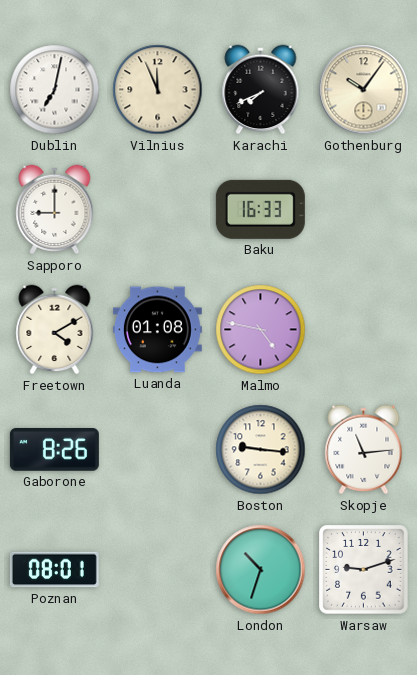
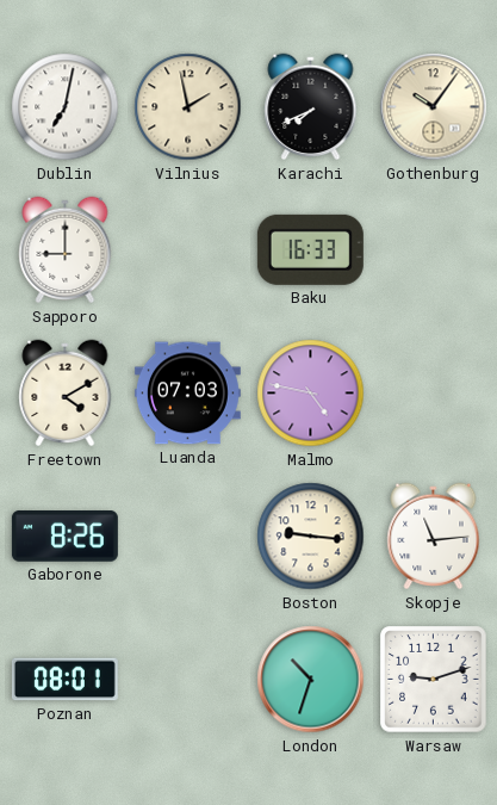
Vilnius: 11:56 -> 1:58 (188, 107)
Luanda: 01:08 -> 07:03 (187, 394)
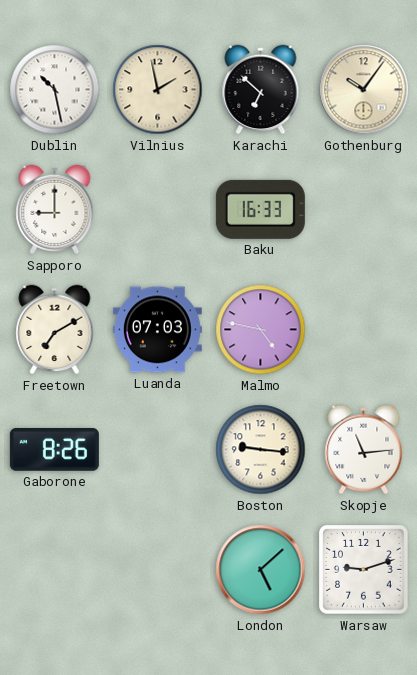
Dublin: 7:02 -> 10:28 (55, 90)
Karachi: 7:41 -> 6:52 (261, 90)
Freetown: 4:10 -> 7:10 (55, 330)
Poznan: 08:01 -> none (64, 680)
London: 10:33 -> 5:08 (261, 570)
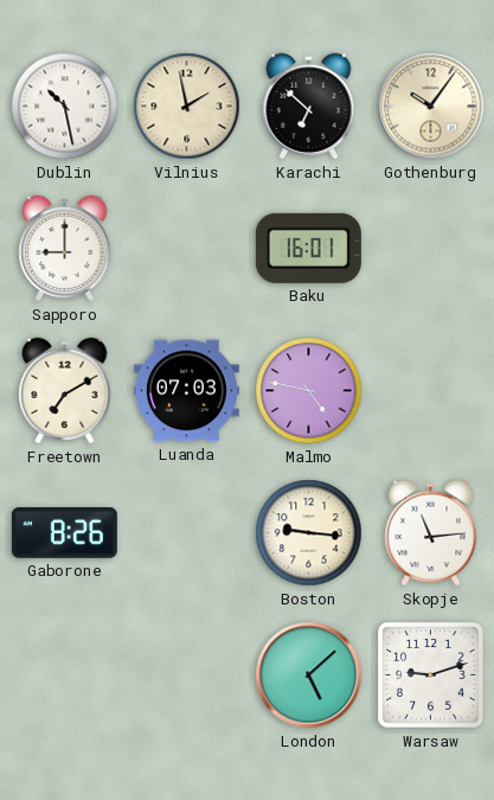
Baku: 16:33 -> 16:01 (308, 248)
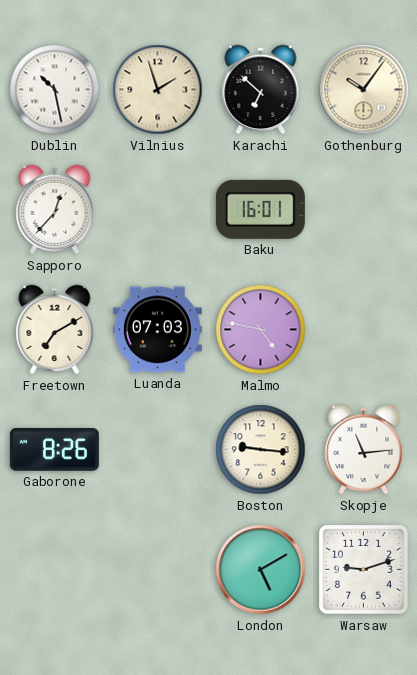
Vilnius: 1:58 -> 1:57 (158, 90)
Sapporo: 9:00 -> 12:37 (55, 210)
London: 5:08 -> 5:10 (261, 570)
